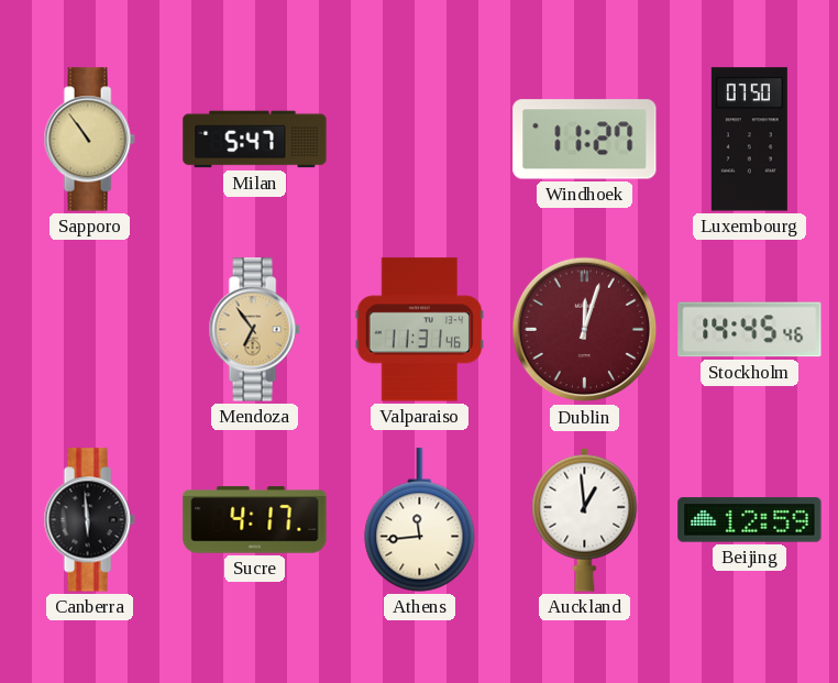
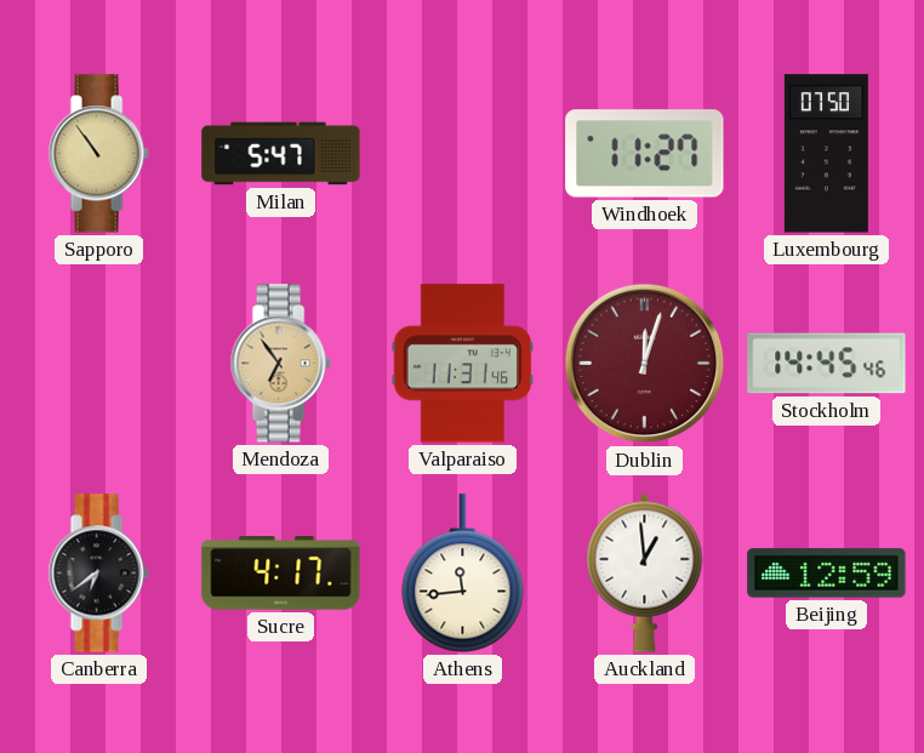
Canberra: 5:59 -> 6:39 (98, 574)
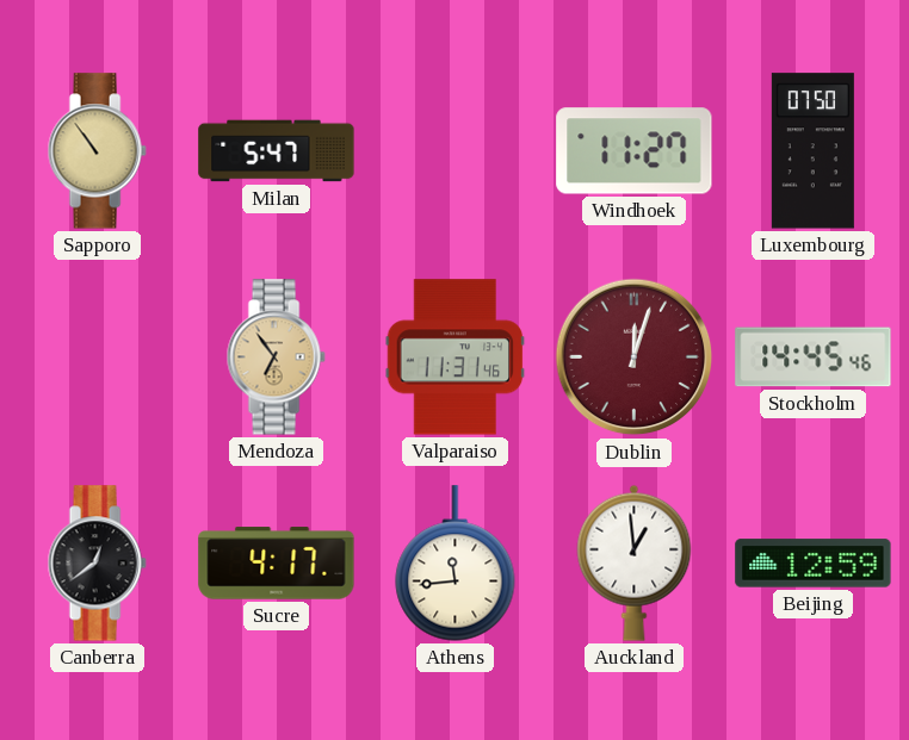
Canberra: 6:39 -> 12:39 (97, 564)
